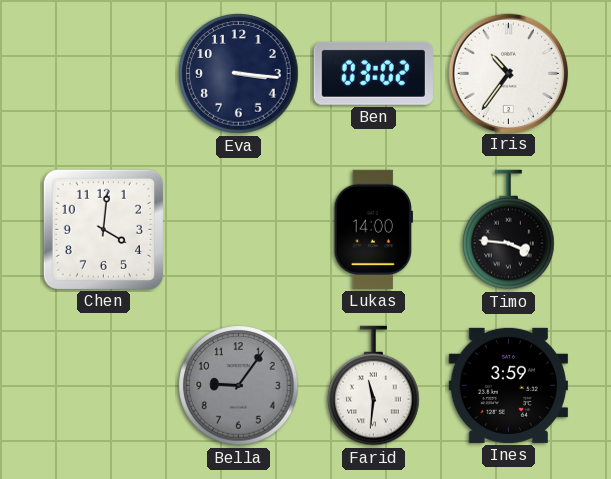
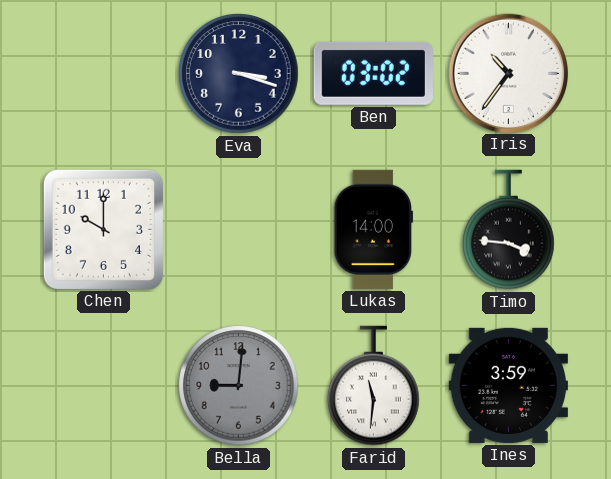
Eva: 3:16 -> 3:18 (239, 74)
Chen: 4:01 -> 10:00 (103, 229)
Bella: 9:06 -> 9:01 (239, 386)
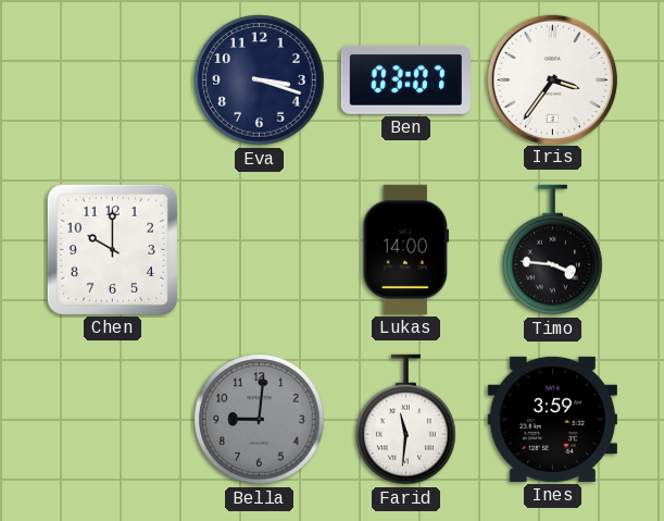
Ben: 03:02 -> 03:07 (405, 79)
Iris: 10:36 -> 3:36 (552, 79)
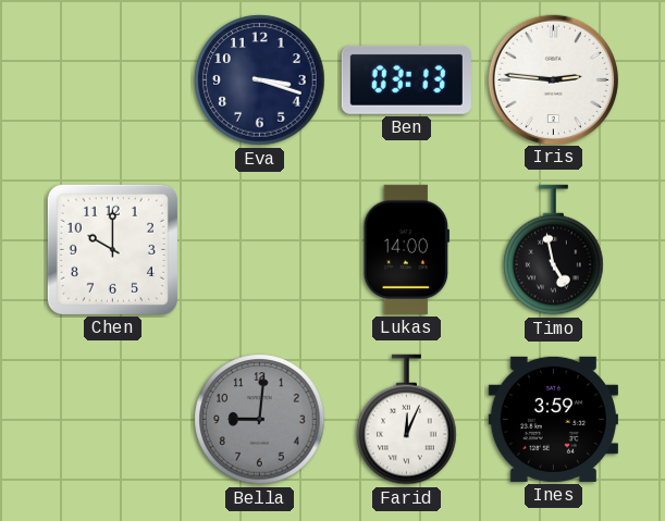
Ben: 03:07 -> 03:13 (406, 79)
Iris: 3:36 -> 2:46 (553, 79)
Timo: 3:46 -> 4:58 (554, 250)
Farid: 11:31 -> 12:04 (407, 420)
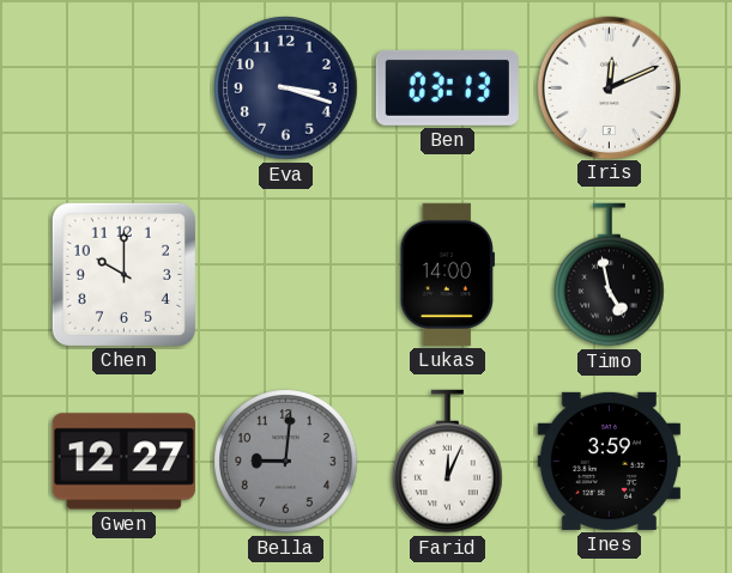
Iris: 2:46 -> 12:11 (609, 87)
Gwen: none -> 12:27 (123, 462)
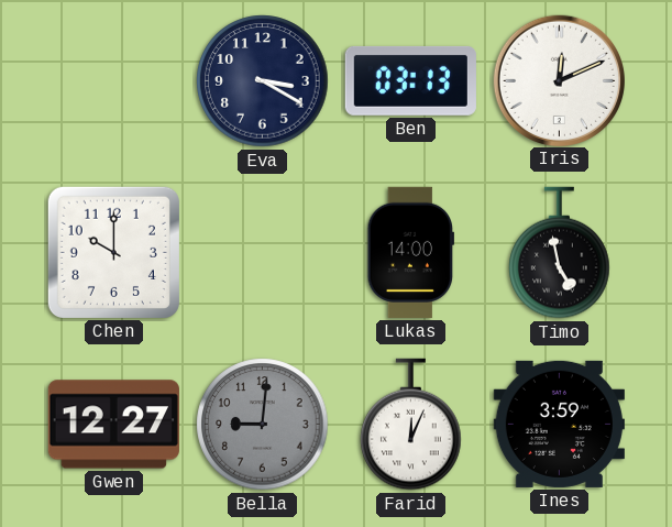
Eva: 3:18 -> 3:20 (263, 81)
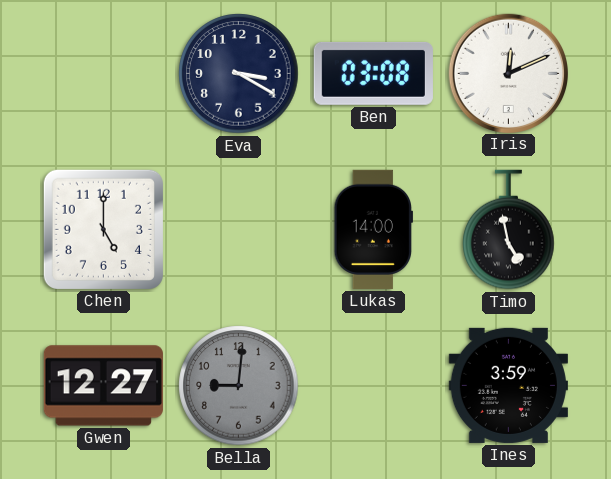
Ben: 03:13 -> 03:08 (373, 73)
Chen: 10:00 -> 5:00 (103, 229)
Farid: 12:04 -> none (411, 425)
